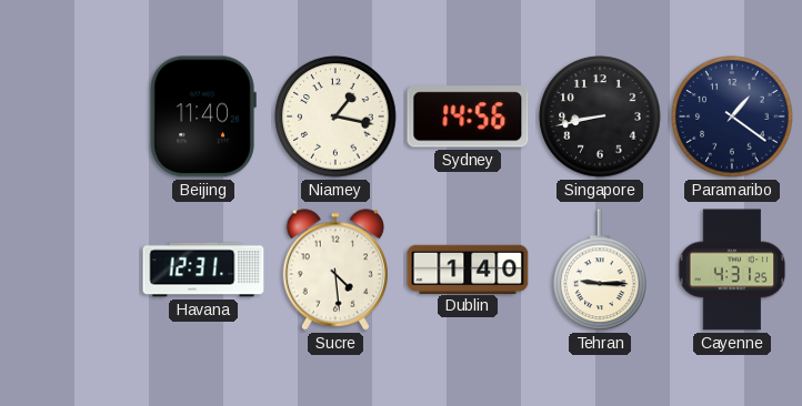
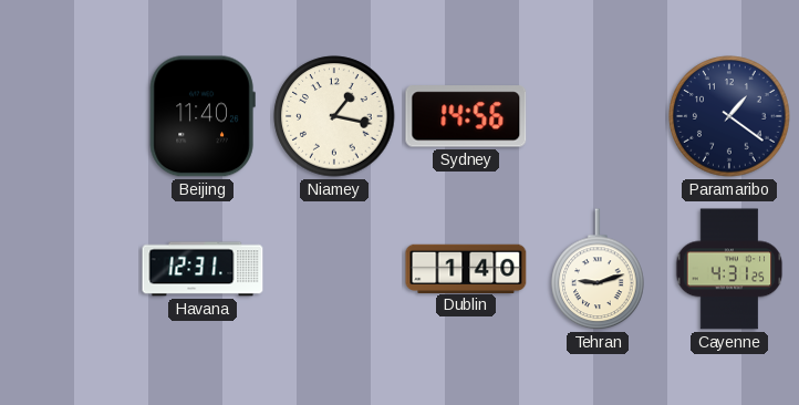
Singapore: 8:43 -> none (600, 116)
Sucre: 4:29 -> none (334, 270)
Tehran: 9:15 -> 9:12 (598, 270)
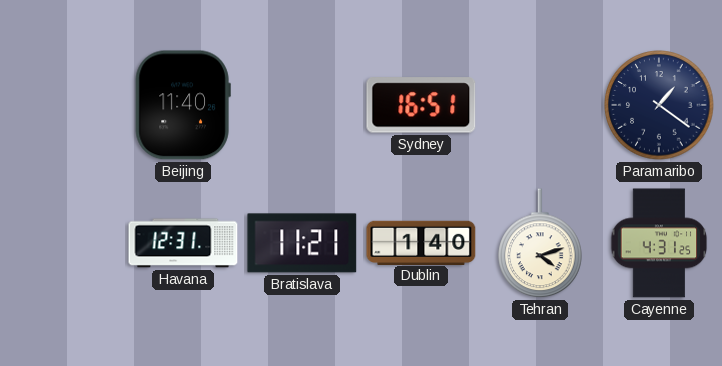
Niamey: 1:17 -> none (334, 116)
Sydney: 14:56 -> 16:51 (421, 105)
Bratislava: none -> 11:21 (302, 243)
Tehran: 9:12 -> 4:12 (540, 244)
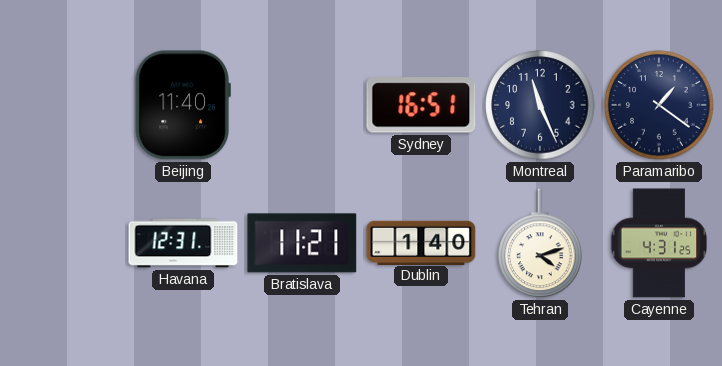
Montreal: none -> 11:26 (540, 105)
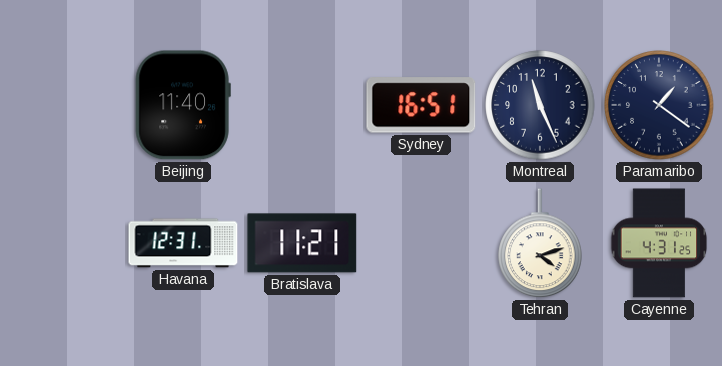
Dublin: 1:40 -> none (421, 242)
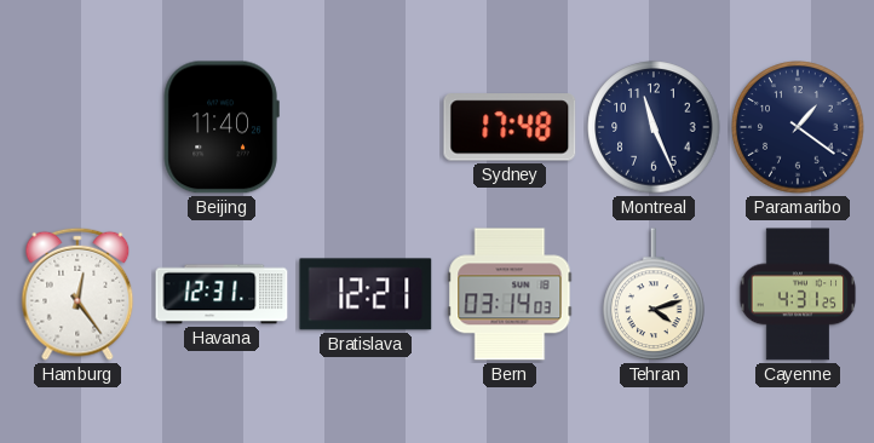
Sydney: 16:51 -> 17:48 (510, 127)
Hamburg: none -> 12:24 (77, 294)
Bratislava: 11:21 -> 12:21 (366, 294)
Bern: none -> 03:14 (510, 294)
